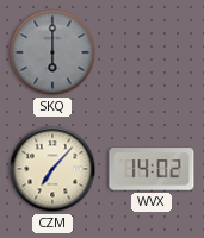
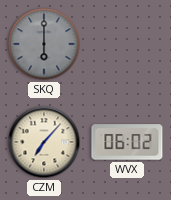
WVX: 14:02 -> 06:02 (127, 142)
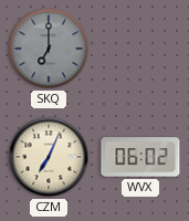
SKQ: 6:00 -> 7:00 (49, 49)
CZM: 7:07 -> 7:04 (49, 157)
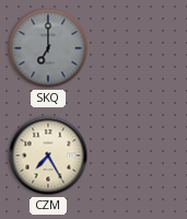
CZM: 7:04 -> 7:25 (48, 155)
WVX: 06:02 -> none (140, 157)
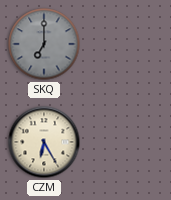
CZM: 7:25 -> 6:25 (44, 142)
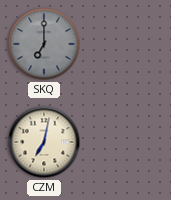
CZM: 6:25 -> 7:02 (44, 142)
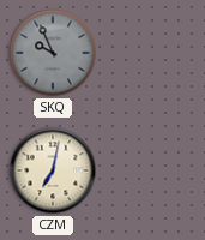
SKQ: 7:00 -> 9:56 (53, 53)
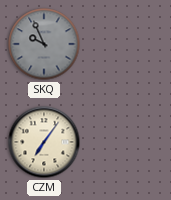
CZM: 7:02 -> 7:06 (44, 142)
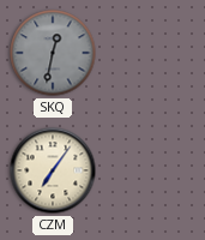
SKQ: 9:56 -> 12:32 (53, 53)
